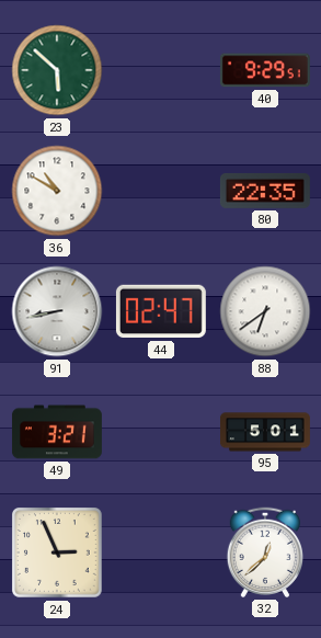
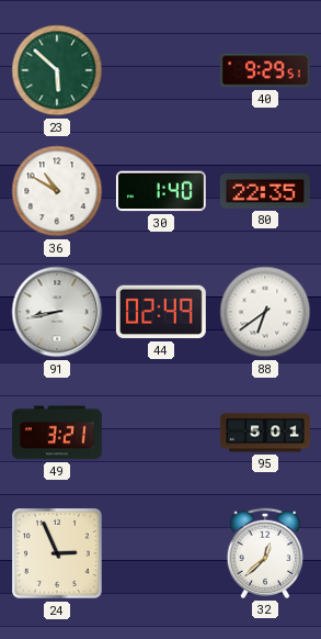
30: none -> 1:40 (161, 191)
44: 02:47 -> 02:49 (161, 312)
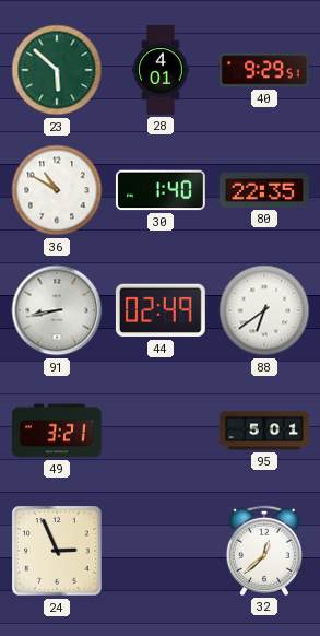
28: none -> 4:01 (161, 71)
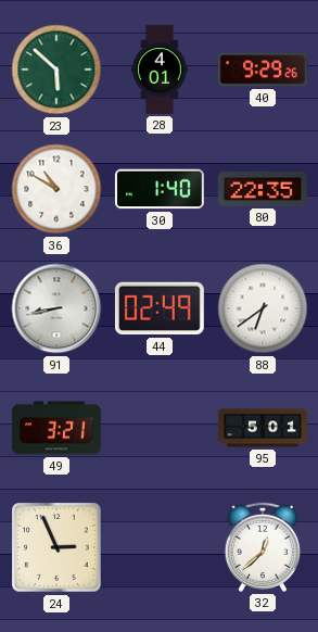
40: 9:29:51 -> 9:29:26 (263, 69)
